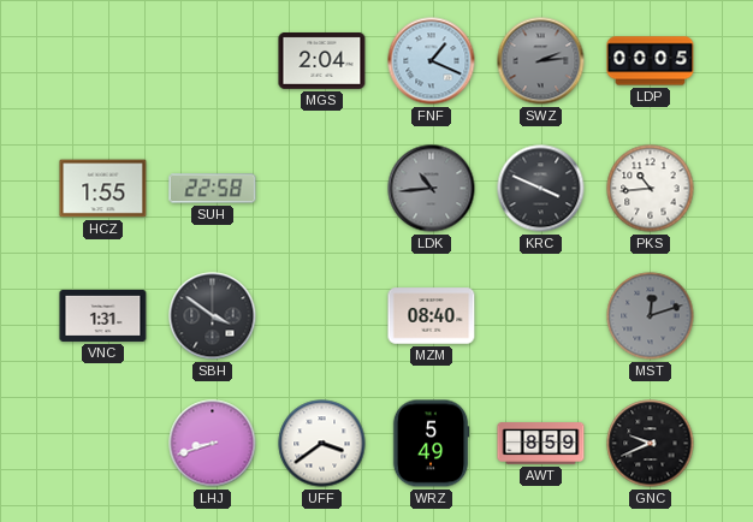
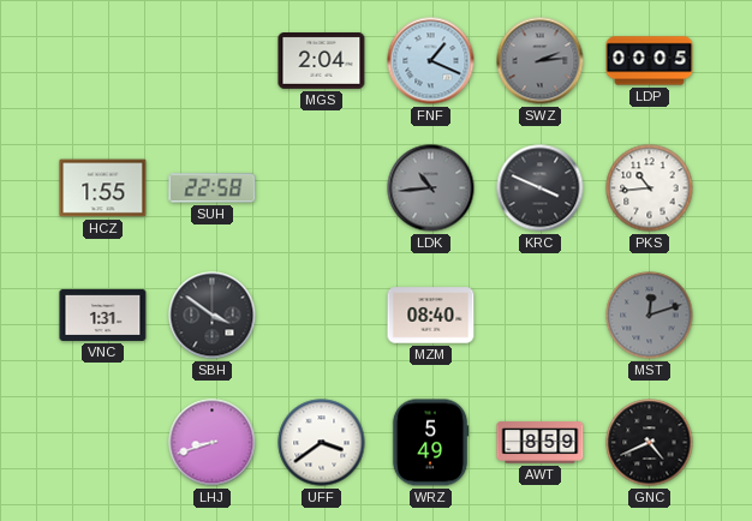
GNC: 9:41 -> 4:41 (650, 443)
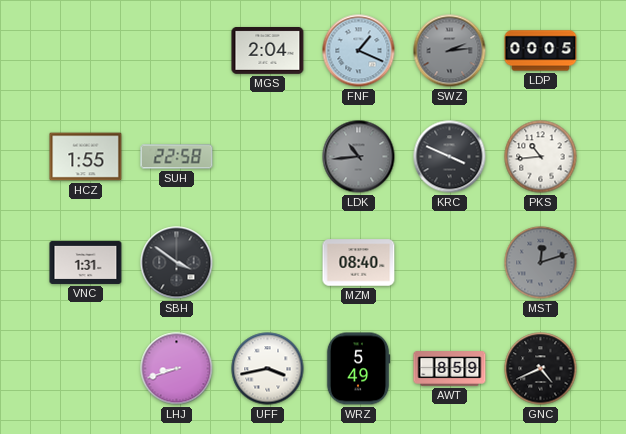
UFF: 3:39 -> 3:43 (268, 369)
